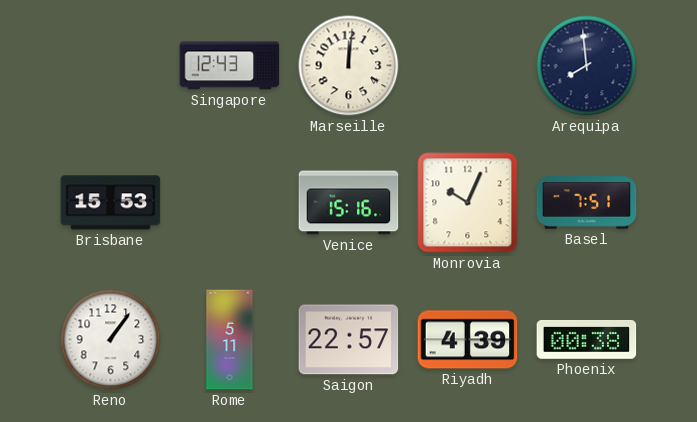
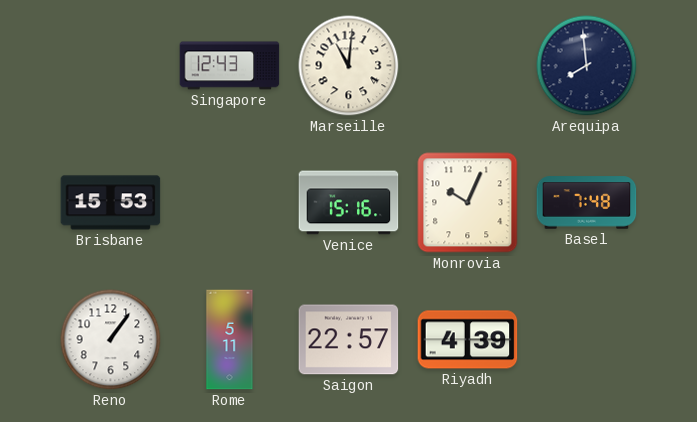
Marseille: 12:01 -> 11:01 (349, 66)
Basel: 7:51 -> 7:48 (587, 203)
Phoenix: 00:38 -> none (587, 340)
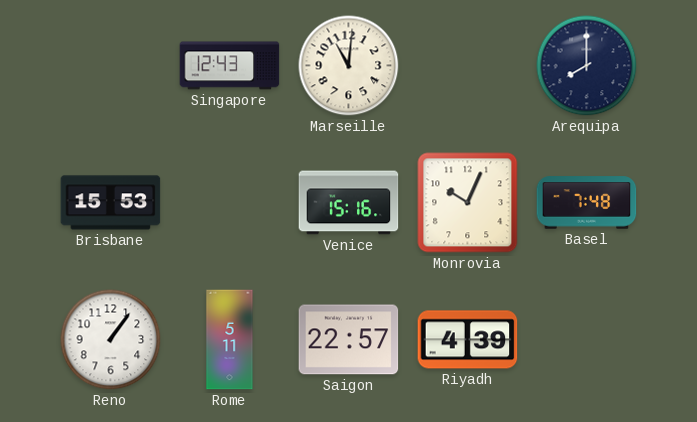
Arequipa: 7:59 -> 8:00 (587, 66)
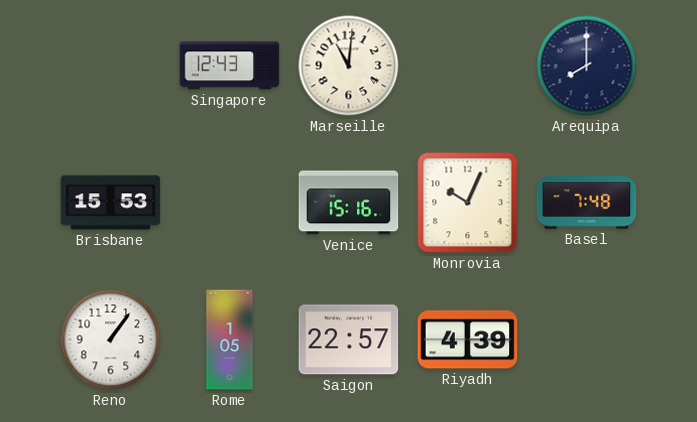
Rome: 5:11 -> 1:05 (230, 340)
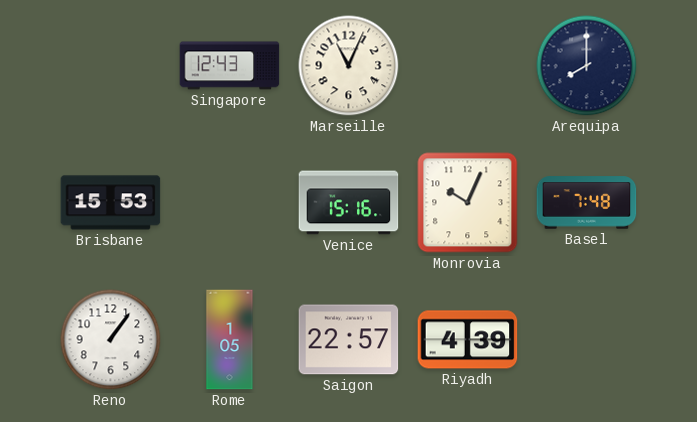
Marseille: 11:01 -> 11:04 (349, 66)
